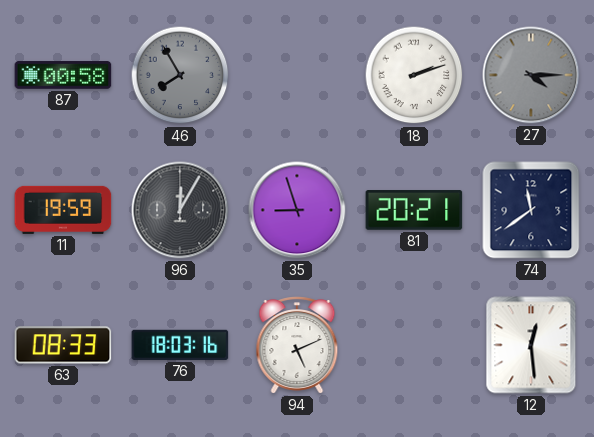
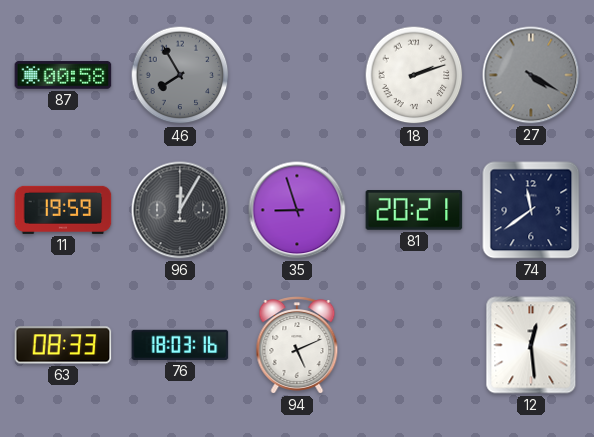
27: 4:15 -> 4:20 (531, 75)
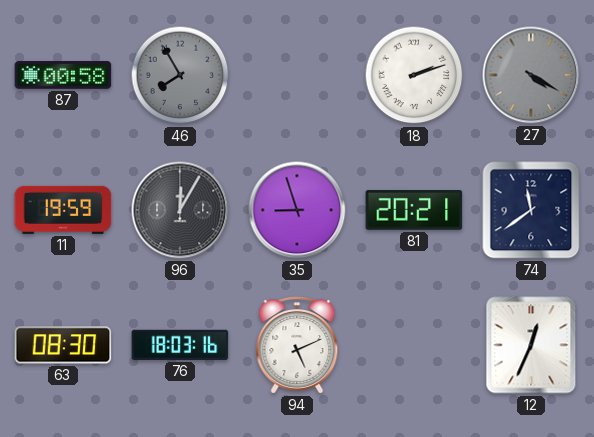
63: 08:33 -> 08:30 (63, 345)
12: 12:29 -> 12:34 (531, 345)
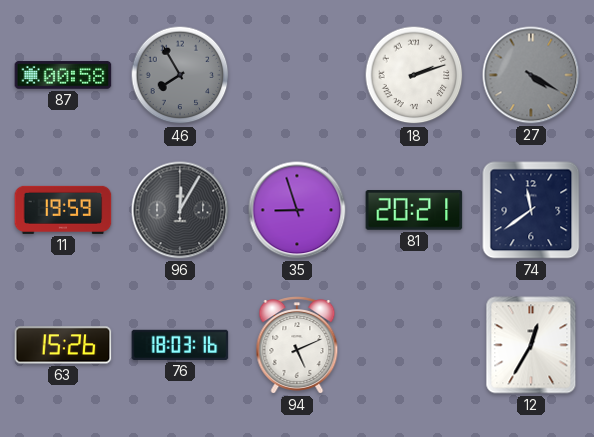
63: 08:30 -> 15:26 (63, 345)
12: 12:34 -> 12:35 (531, 345)
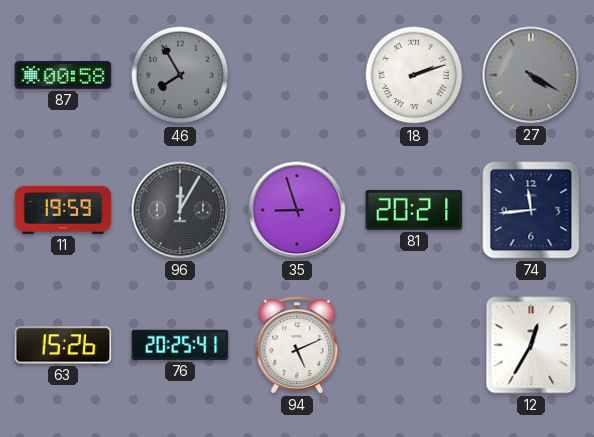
74: 11:39 -> 11:44 (531, 210)
76: 18:03 -> 20:25 (180, 345)
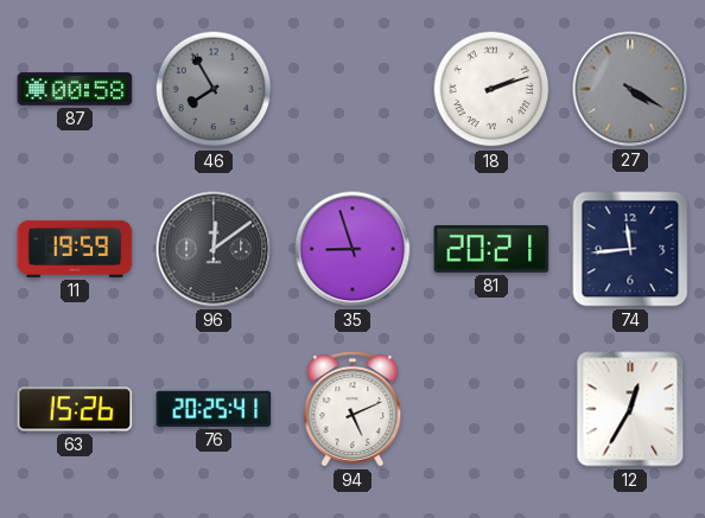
96: 12:05 -> 12:09 (214, 249)
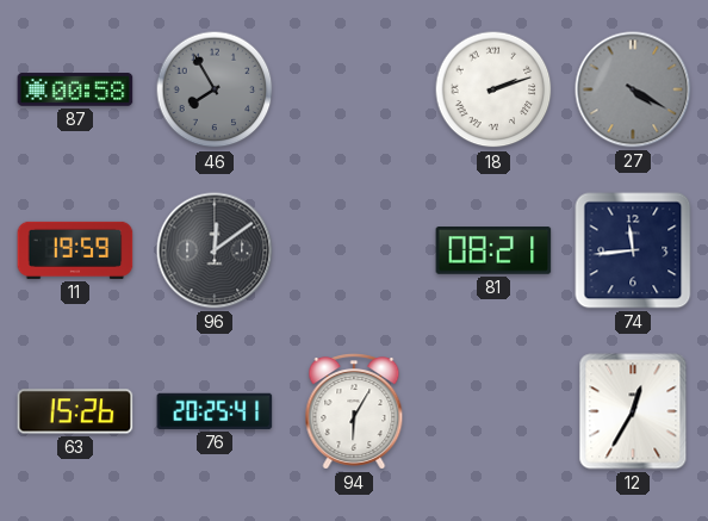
35: 8:57 -> none (352, 249)
81: 20:21 -> 08:21 (493, 250)
94: 5:11 -> 6:05 (354, 411)
